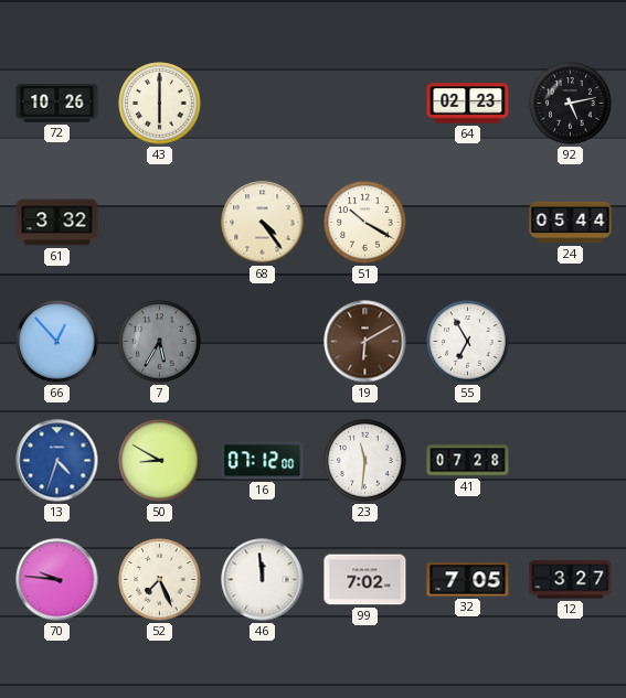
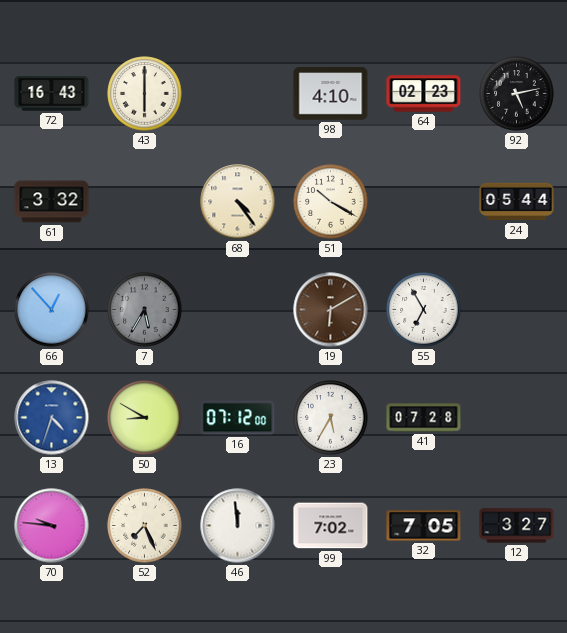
72: 10:26 -> 16:43 (52, 94)
98: none -> 4:10 (331, 94)
23: 11:31 -> 5:35 (331, 418)
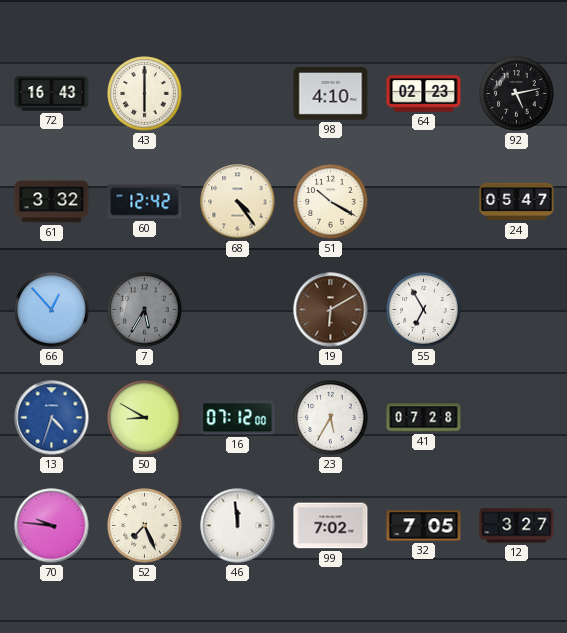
60: none -> 12:42 (145, 202)
24: 05:44 -> 05:47 (517, 202)
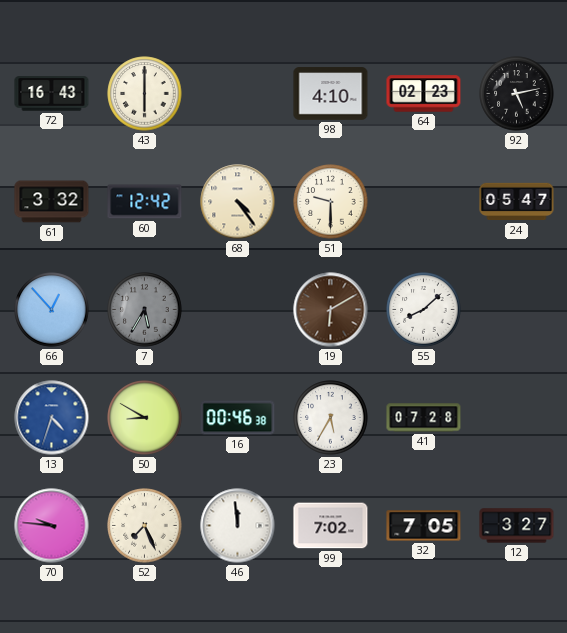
51: 10:20 -> 9:30 (331, 202)
55: 6:55 -> 8:08 (424, 310)
16: 07:12 -> 00:46 (238, 418)
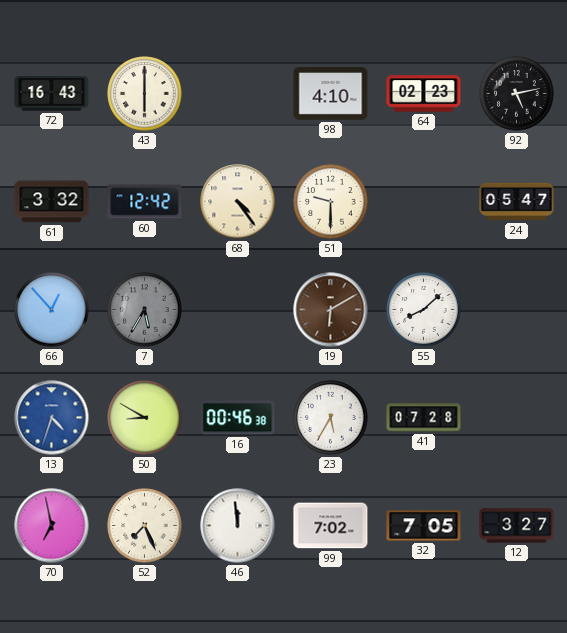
70: 9:46 -> 6:58 (52, 526)
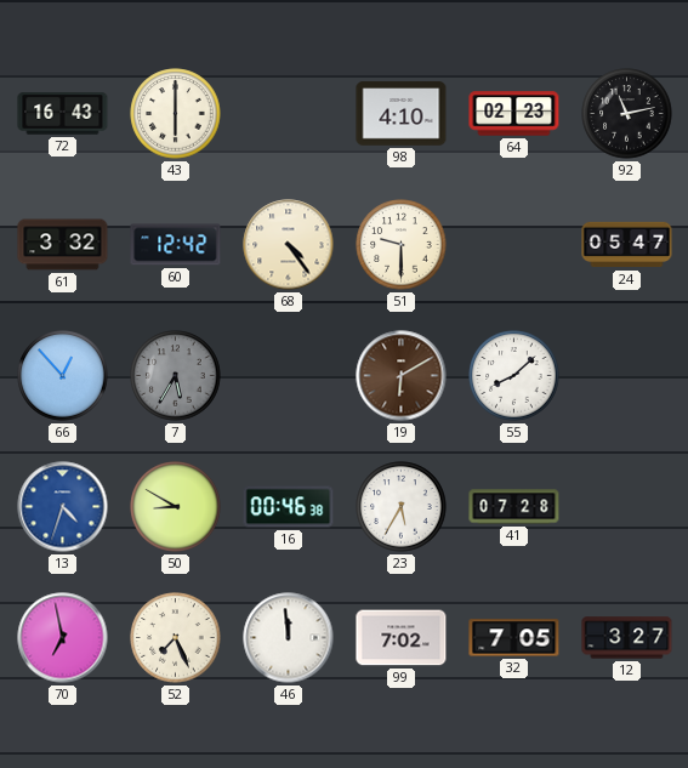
92: 5:13 -> 11:13 (627, 114)
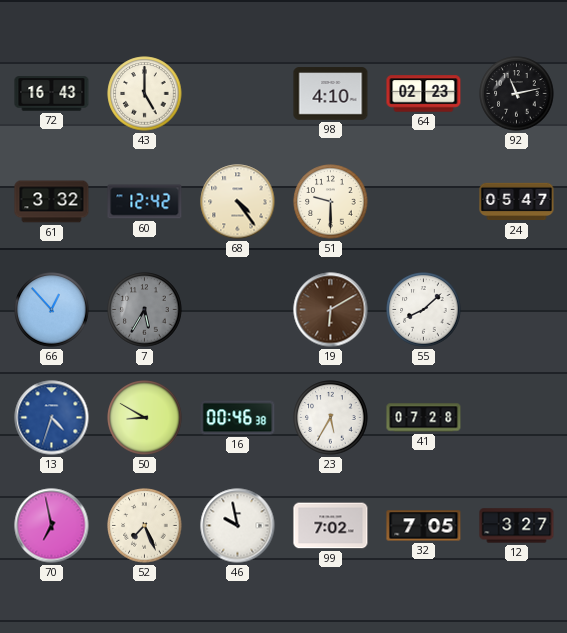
43: 6:00 -> 5:00 (145, 94)
46: 11:59 -> 9:58 (238, 526)
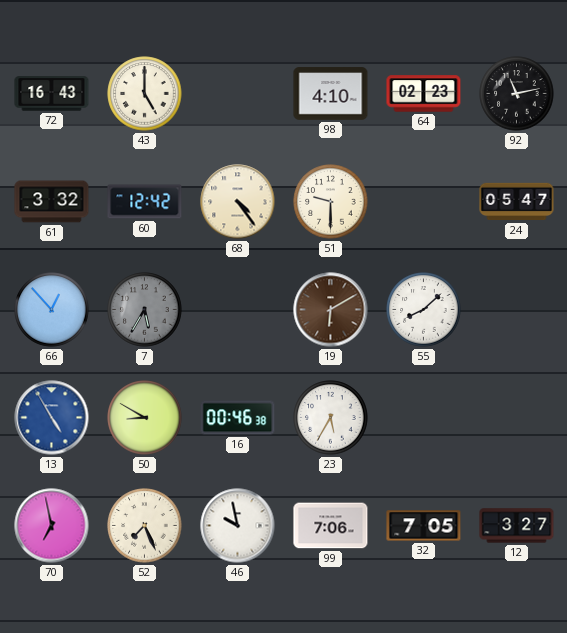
13: 4:33 -> 4:55 (52, 418)
41: 07:28 -> none (424, 418)
99: 7:02 -> 7:06 (331, 526)
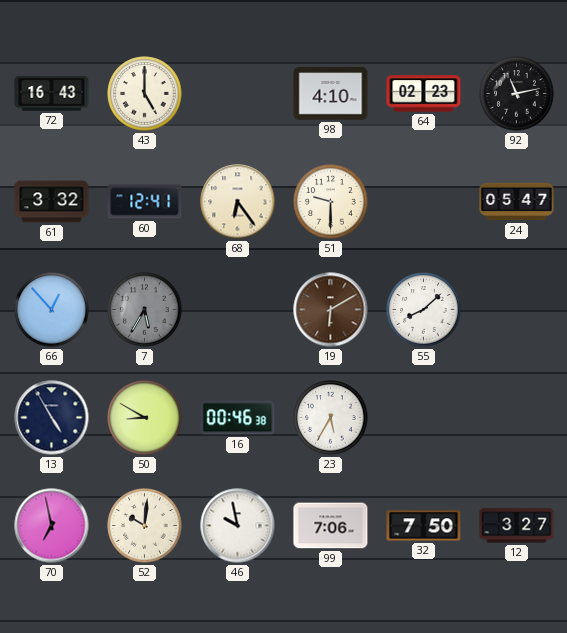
60: 12:42 -> 12:41 (145, 202)
68: 4:24 -> 6:24 (238, 202)
13 dial: blue -> navy (52, 418)
52: 7:26 -> 10:01 (145, 526)
32: 7:05 -> 7:50 (424, 526)
